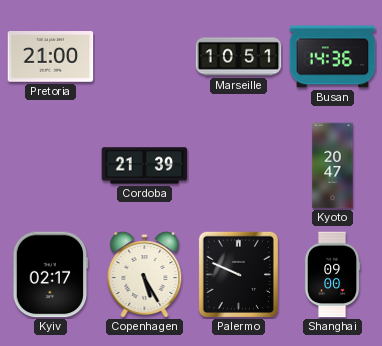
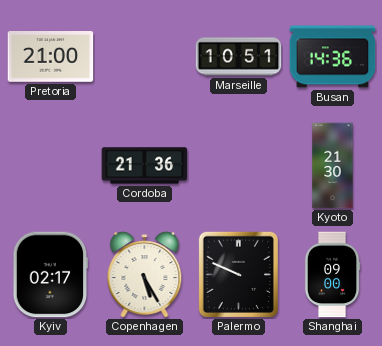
Cordoba: 21:39 -> 21:36 (145, 166)
Kyoto: 20:47 -> 21:30 (333, 166)
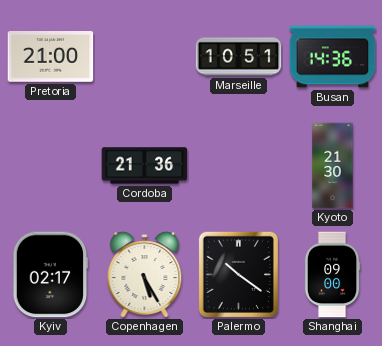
Palermo: 9:49 -> 10:21 (238, 274)
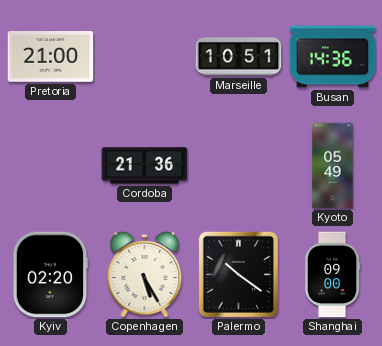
Kyoto: 21:30 -> 05:49 (333, 166)
Kyiv: 02:17 -> 02:20 (50, 275)
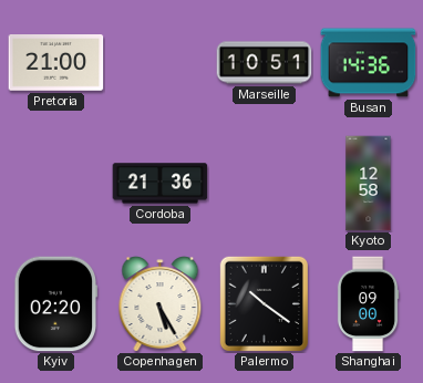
Kyoto: 05:49 -> 12:58 (369, 184)
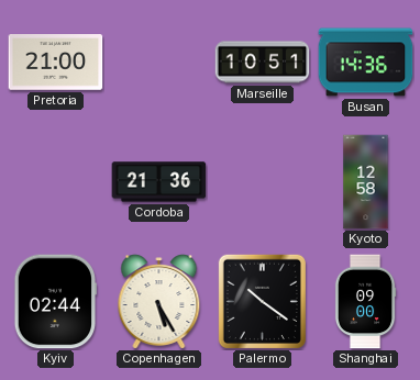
Kyiv: 02:20 -> 02:44 (55, 302)
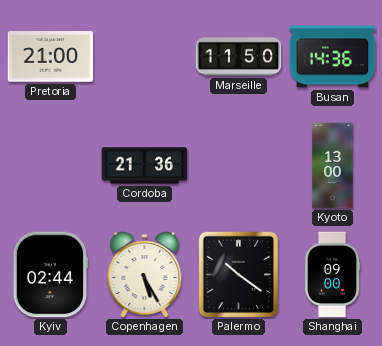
Marseille: 10:51 -> 11:50 (239, 57)
Kyoto: 12:58 -> 13:00 (333, 166)
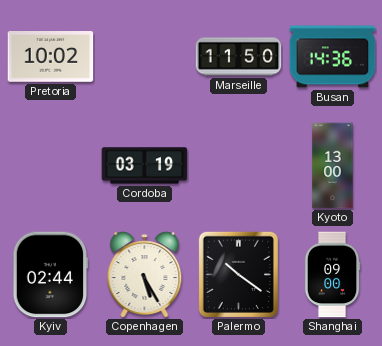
Pretoria: 21:00 -> 10:02 (51, 57)
Cordoba: 21:36 -> 03:19 (145, 166)
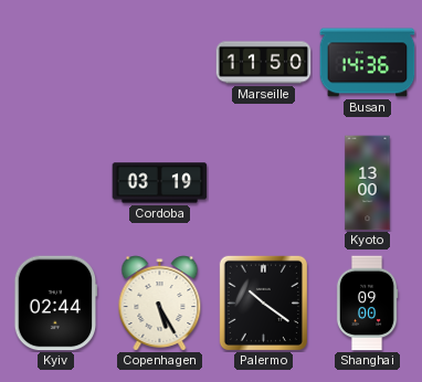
Pretoria: 10:02 -> none (51, 57)
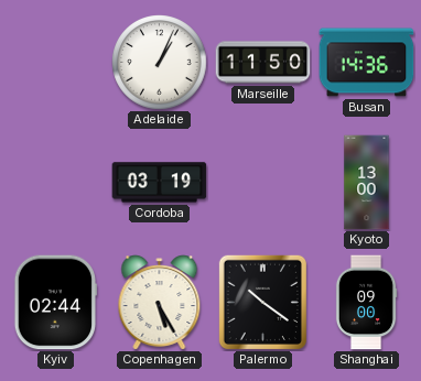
Adelaide: none -> 1:04 (160, 63)
